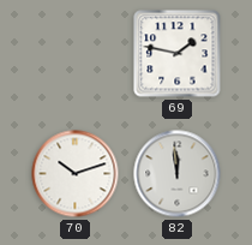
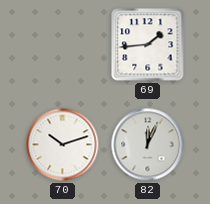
69: 1:47 -> 1:44 (148, 45)
82: 11:59 -> 12:04 (148, 145)
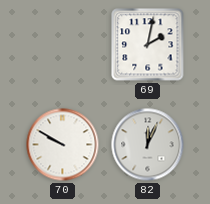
69: 1:44 -> 2:02 (148, 45)
70: 10:12 -> 9:50 (63, 145)
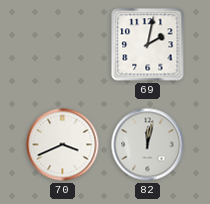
70: 9:50 -> 3:41 (63, 145)
82: 12:04 -> 12:02 (148, 145)
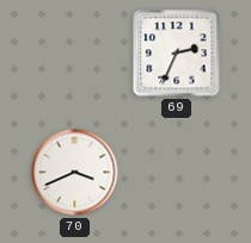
69: 2:02 -> 2:34 (177, 54)
82: 12:02 -> none (148, 145)
